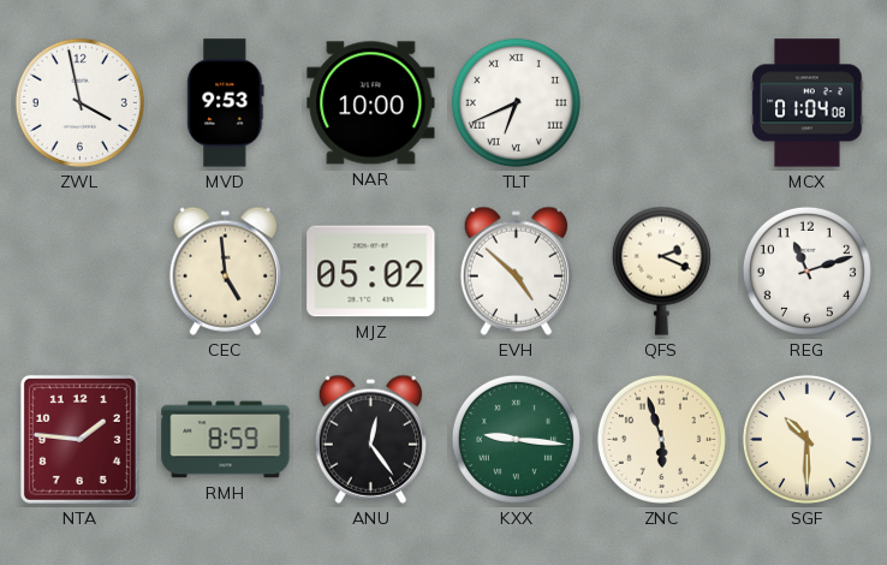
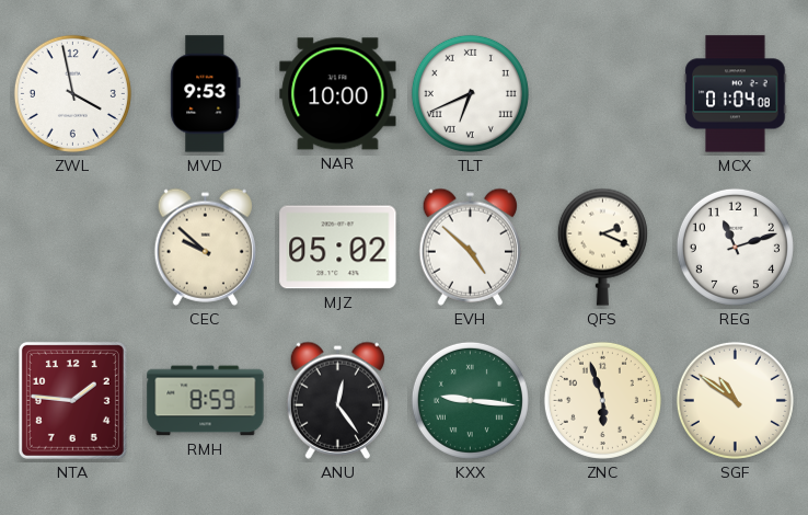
CEC: 4:59 -> 9:52 (205, 247)
SGF: 10:30 -> 10:51 (735, 400)
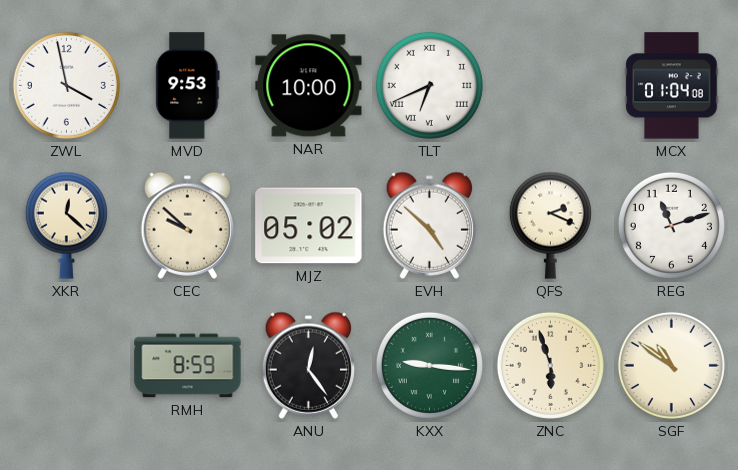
XKR: none -> 12:22 (66, 225)
NTA: 1:46 -> none (72, 400)
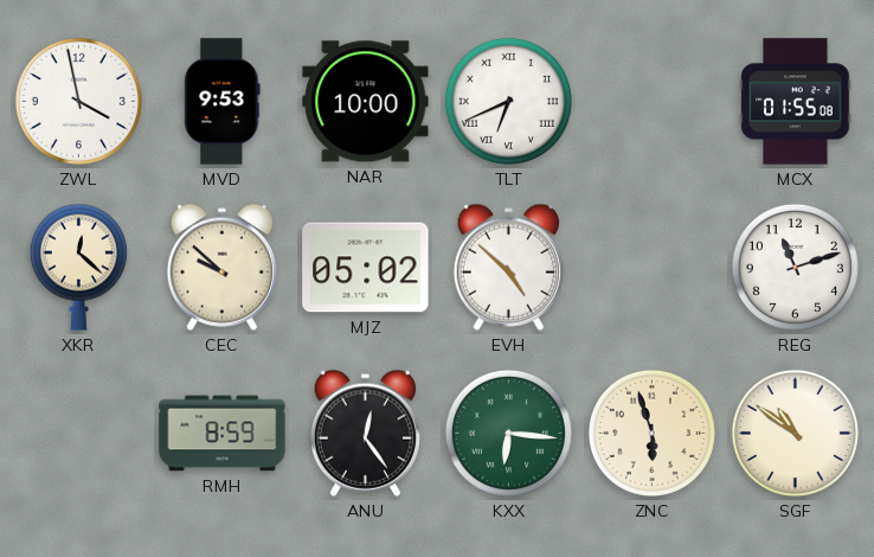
MCX: 01:04 -> 01:55 (796, 102)
QFS: 2:19 -> none (550, 225)
KXX: 9:16 -> 6:16 (508, 433)
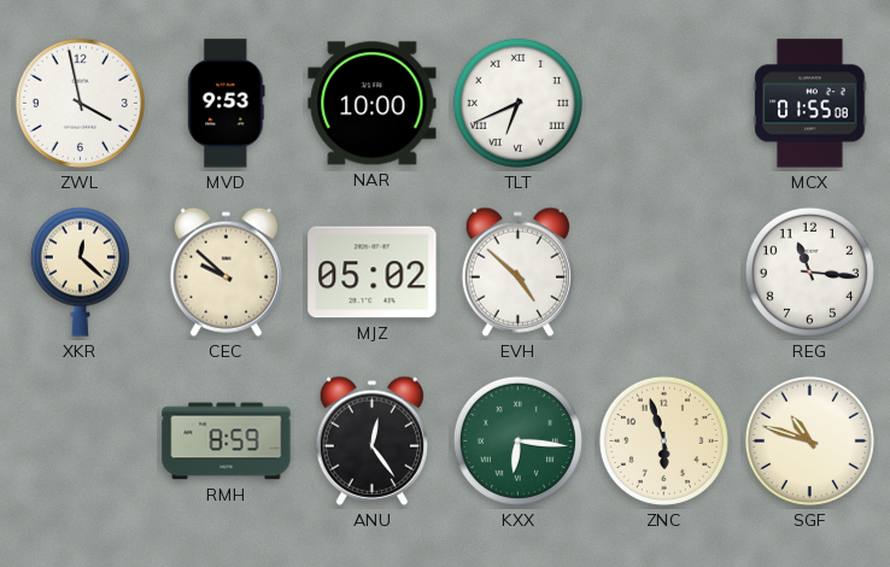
REG: 11:12 -> 11:16 (809, 271)
SGF: 10:51 -> 10:48 (809, 440)
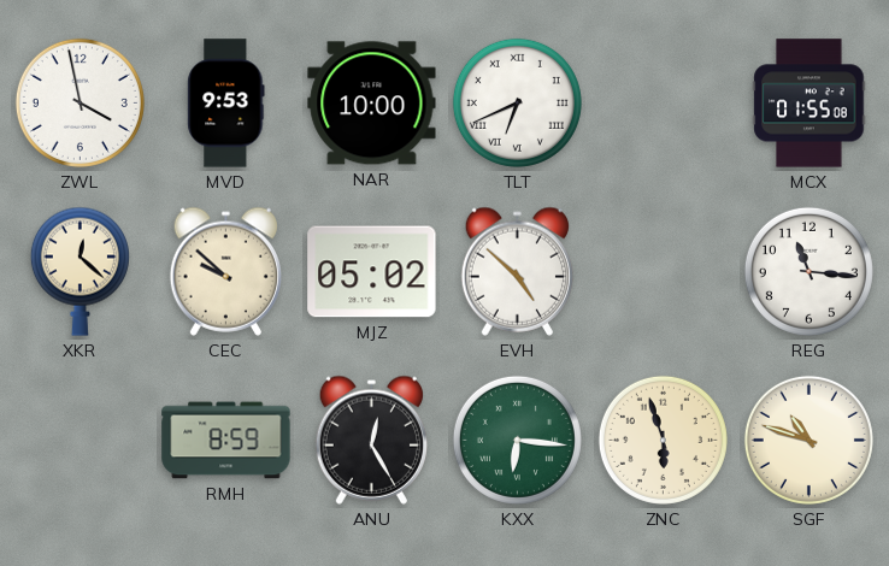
ANU: 12:24 -> 12:25 (371, 440)
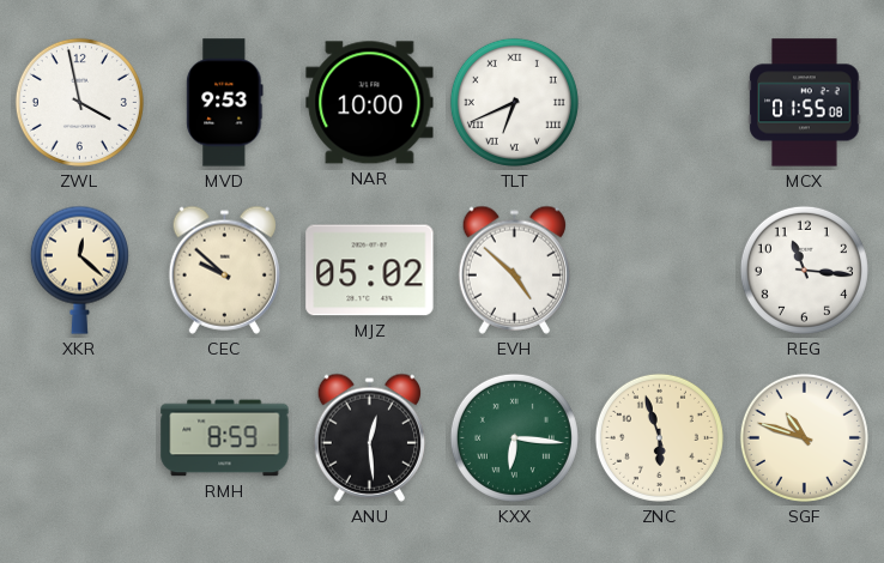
ANU: 12:25 -> 12:29 (369, 437)
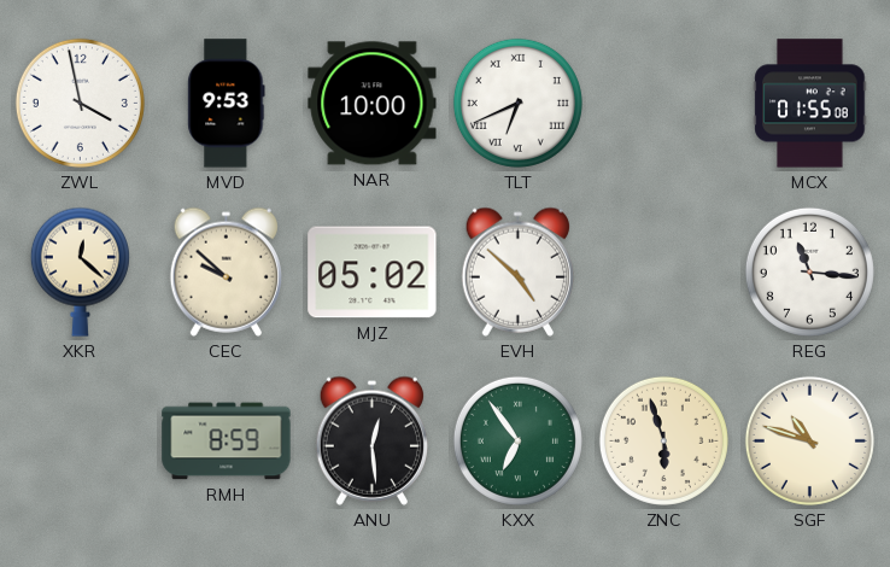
KXX: 6:16 -> 6:54 (517, 440)
